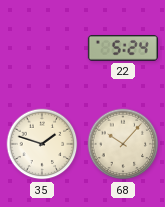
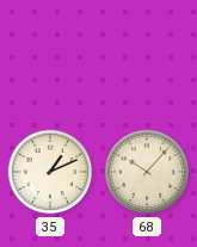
22: 5:24 -> none (123, 49)
35: 1:48 -> 1:11 (50, 172)
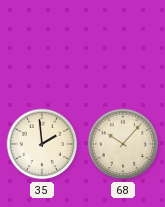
35: 1:11 -> 1:59 (42, 144)
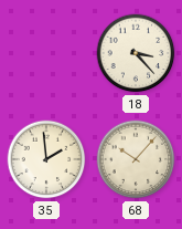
18: none -> 3:23 (136, 53)
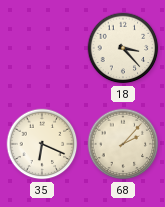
35: 1:59 -> 6:19 (42, 144)
68: 10:07 -> 2:07 (123, 144)
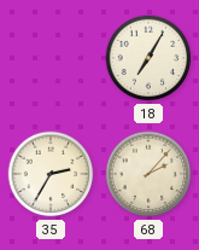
18: 3:23 -> 7:05 (148, 58)
35: 6:19 -> 2:35 (51, 174)
